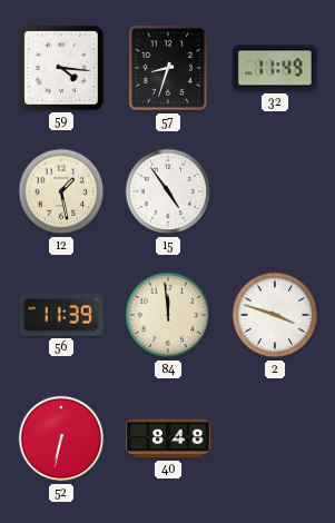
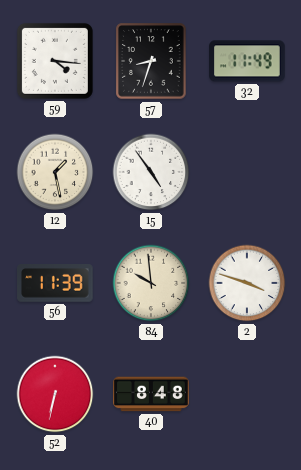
84: 11:59 -> 9:59 (151, 283)
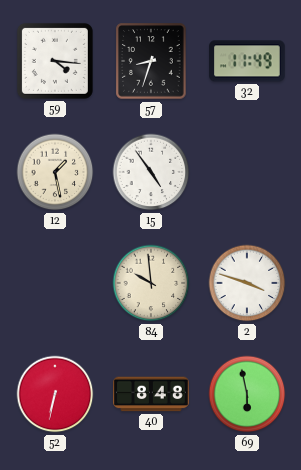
56: 11:39 -> none (55, 284)
69: none -> 5:58 (247, 394)
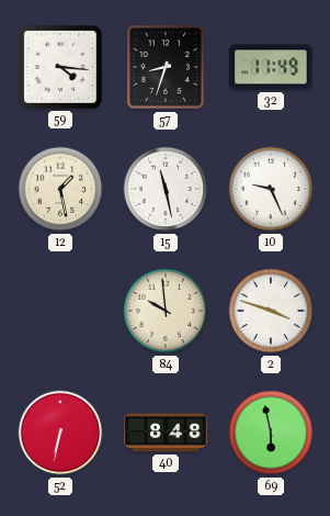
15: 4:54 -> 11:28 (166, 189)
10: none -> 9:26 (271, 189)
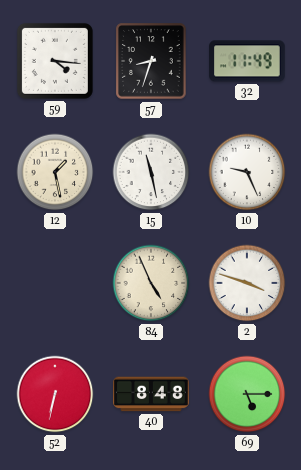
84: 9:59 -> 4:56 (151, 283)
69: 5:58 -> 5:15 (247, 394)
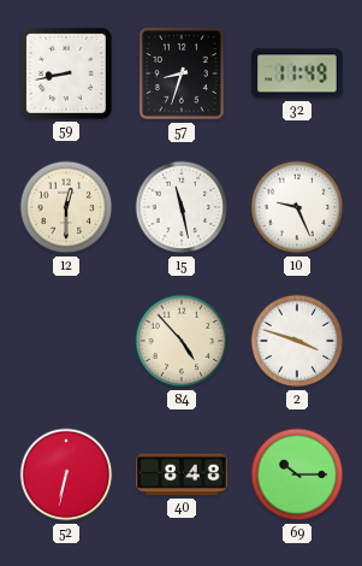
59: 4:16 -> 8:43 (66, 73)
12: 1:28 -> 12:30 (66, 207)
84: 4:56 -> 4:53 (182, 341)
69: 5:15 -> 10:15 (297, 474)
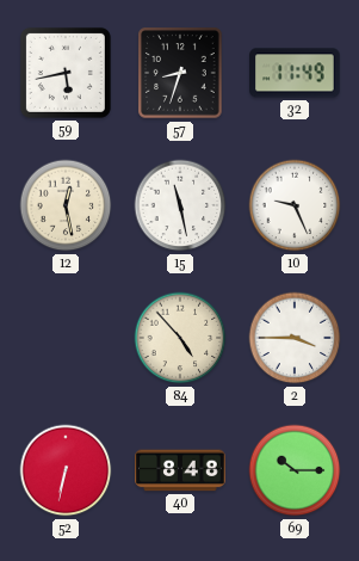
59: 8:43 -> 5:43 (66, 73)
12: 12:30 -> 12:28 (66, 205)
2: 3:48 -> 3:45 (295, 338)
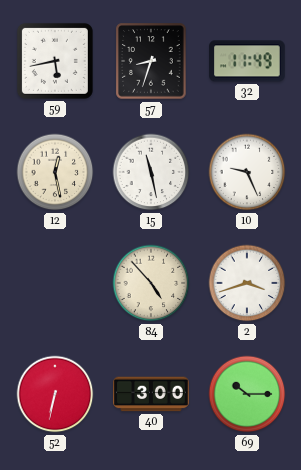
2: 3:45 -> 3:42 (247, 283)
40: 8:48 -> 3:00 (151, 394)
